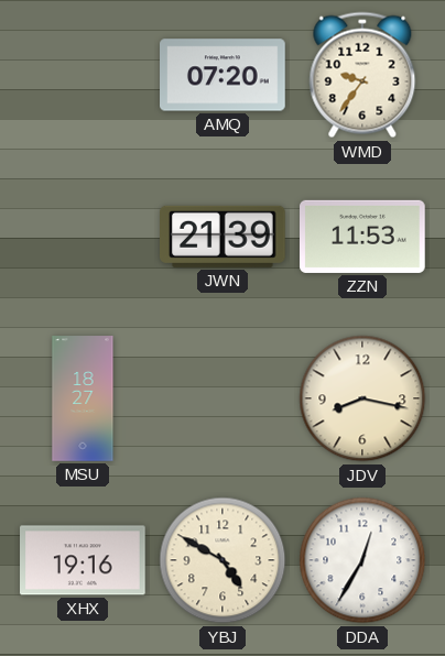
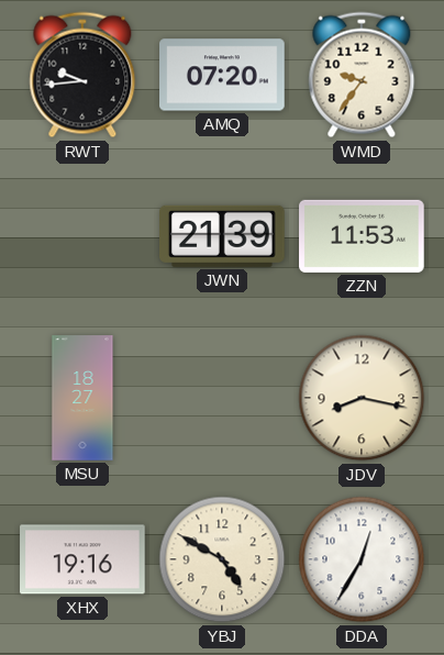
RWT: none -> 9:44 (82, 75)
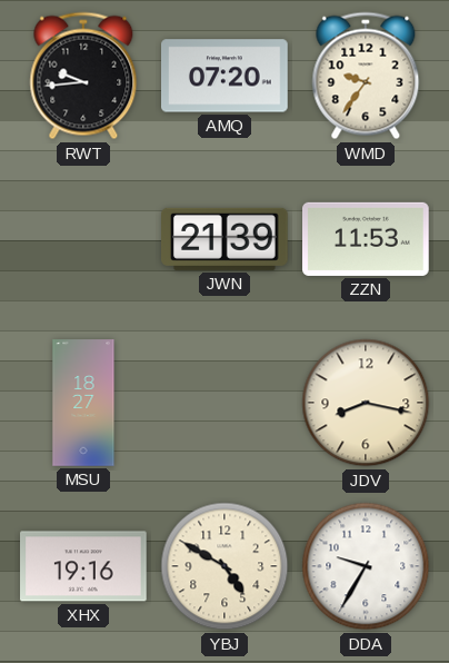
DDA: 12:35 -> 9:35 (366, 566)
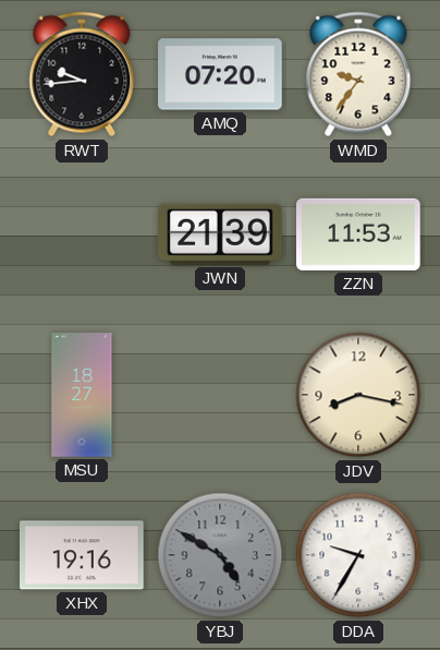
YBJ dial: cream -> grey (220, 555)
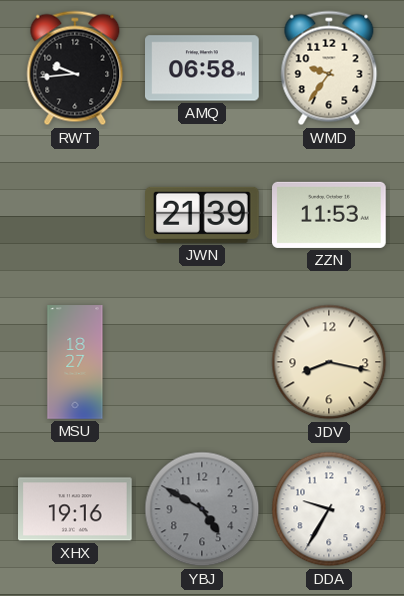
AMQ: 07:20 -> 06:58 (203, 68)
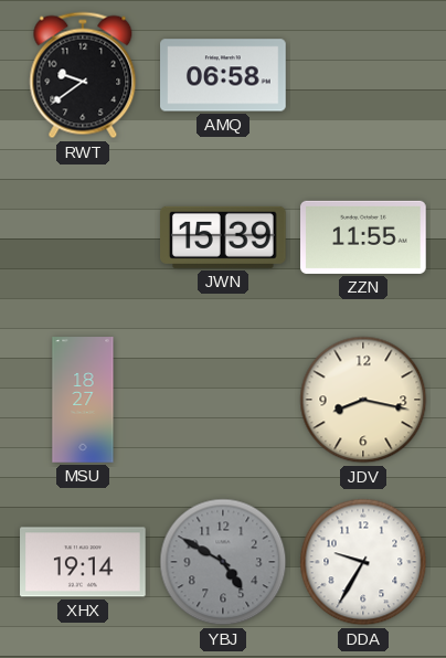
RWT: 9:44 -> 9:39 (83, 75)
WMD: 9:36 -> none (329, 68)
JWN: 21:39 -> 15:39 (224, 237)
ZZN: 11:53 -> 11:55 (364, 237)
XHX: 19:16 -> 19:14 (84, 562)
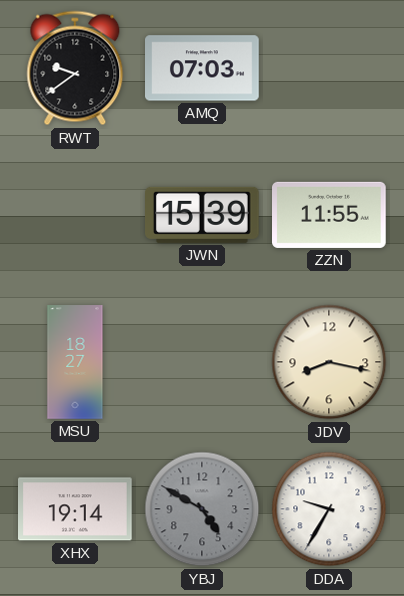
AMQ: 06:58 -> 07:03 (203, 68)
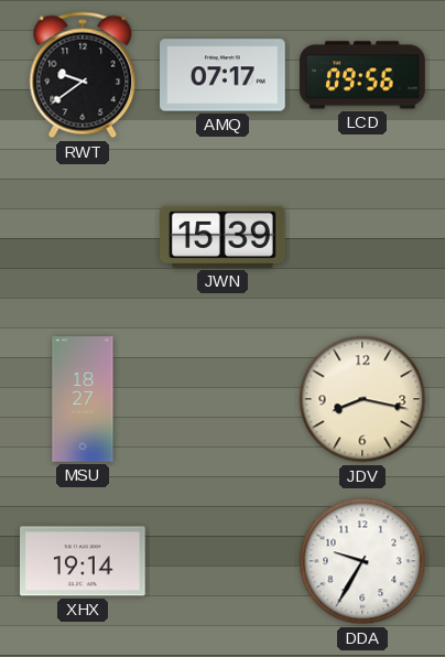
AMQ: 07:03 -> 07:17 (224, 75)
LCD: none -> 09:56 (363, 75)
ZZN: 11:55 -> none (330, 215)
YBJ: 4:50 -> none (202, 509)
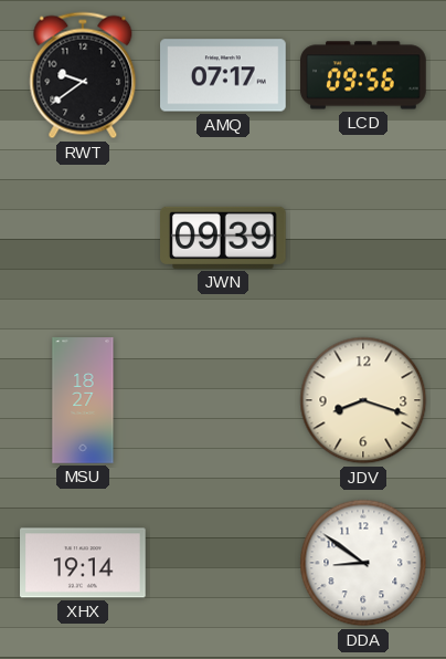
JWN: 15:39 -> 09:39 (224, 238)
JDV: 8:17 -> 8:18 (363, 400)
DDA: 9:35 -> 8:51 (363, 563)
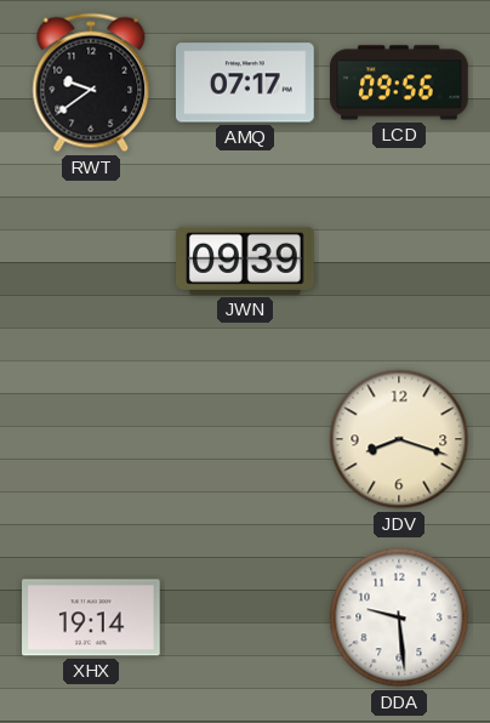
MSU: 18:27 -> none (83, 400)
DDA: 8:51 -> 9:29 (399, 617)
